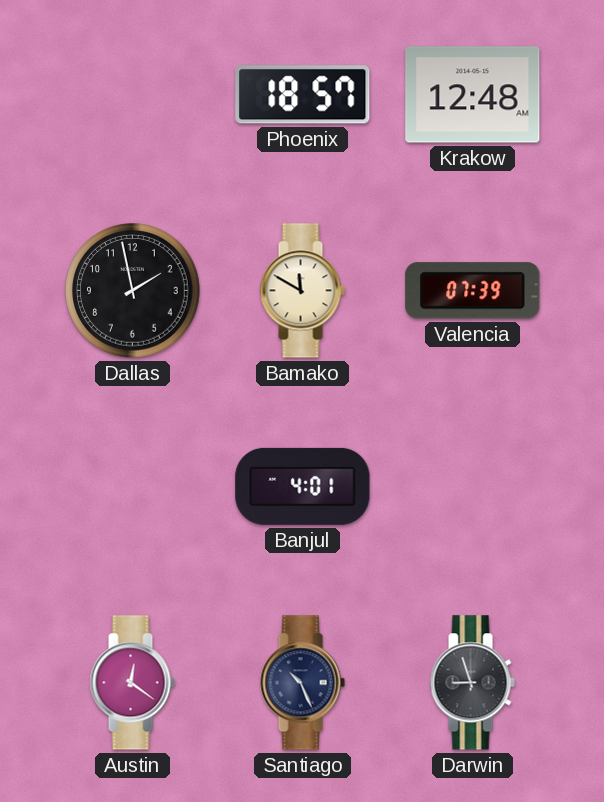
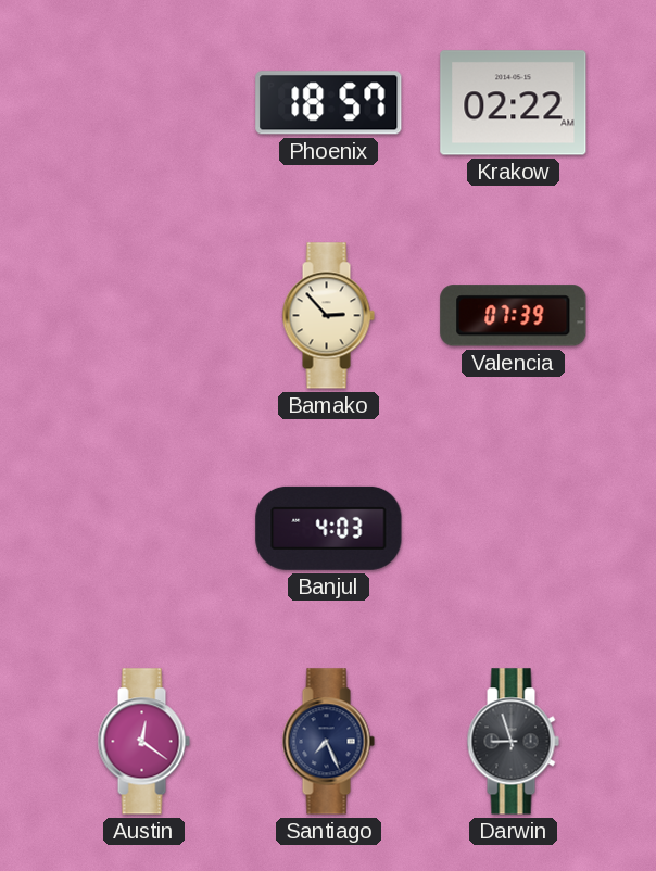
Krakow: 12:48 -> 02:22 (514, 103)
Dallas: 1:58 -> none (133, 291)
Bamako: 11:50 -> 2:53 (328, 316)
Banjul: 4:01 -> 4:03 (329, 528)
Santiago: 10:26 -> 7:26 (328, 742)
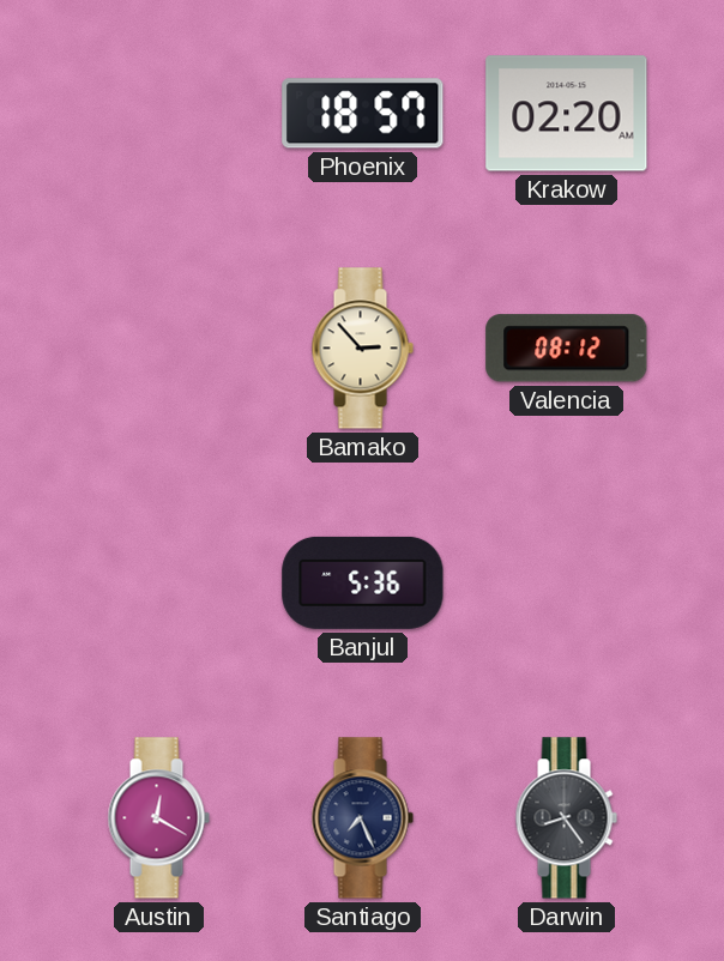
Krakow: 02:22 -> 02:20 (567, 114)
Valencia: 07:39 -> 08:12 (567, 349)
Banjul: 4:03 -> 5:36 (363, 582)
Austin: 12:21 -> 12:20 (158, 818)
Darwin: 8:57 -> 8:24 (566, 818)
